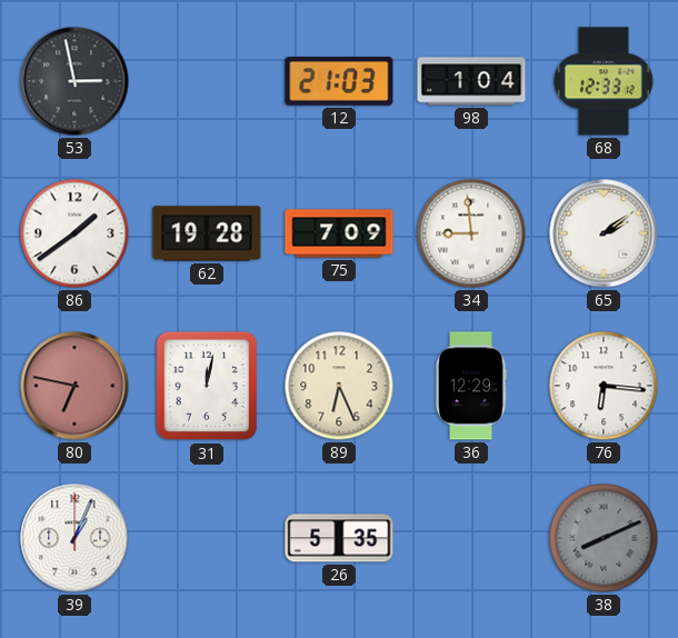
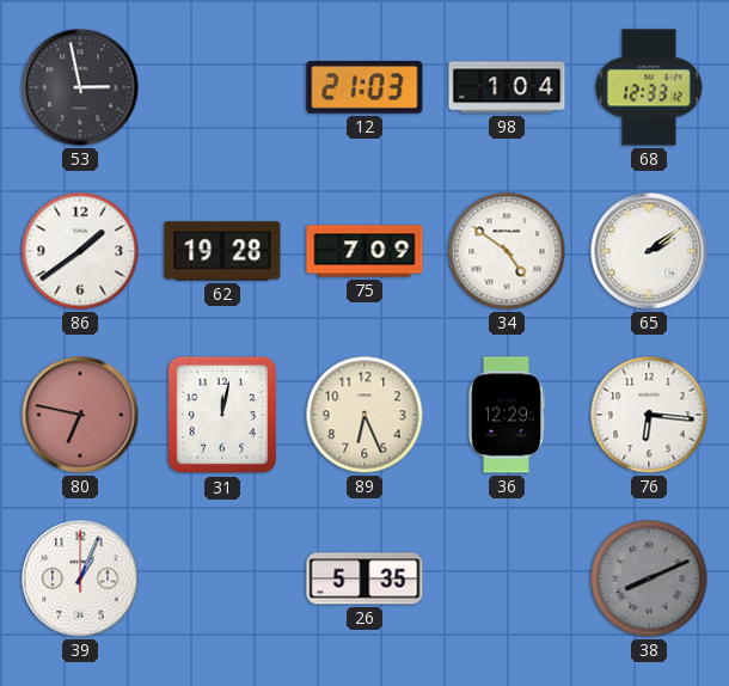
34: 8:59 -> 4:51 (507, 251)
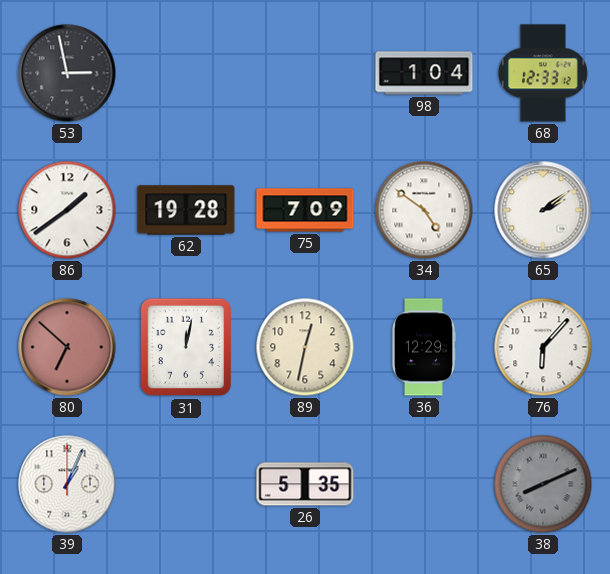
12: 21:03 -> none (364, 87)
80: 6:47 -> 6:52 (67, 347)
89: 6:26 -> 12:32 (305, 347)
76: 6:16 -> 6:07 (543, 347)
